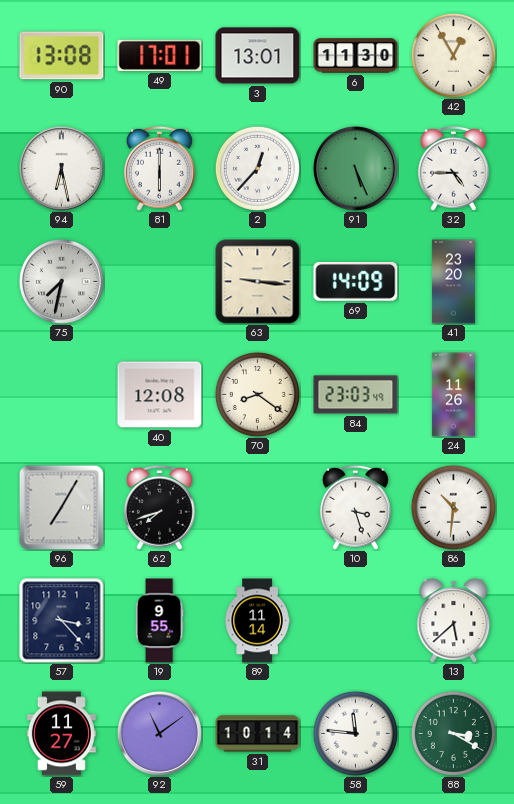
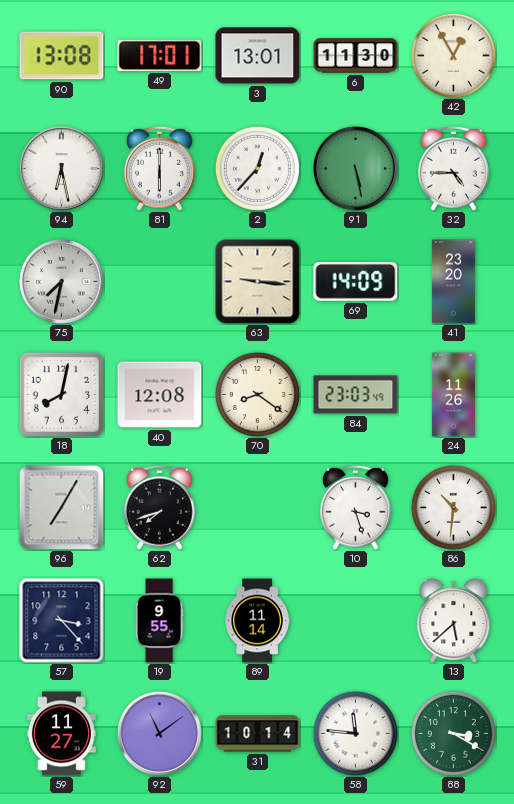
91: 5:26 -> 5:28 (355, 168)
18: none -> 8:02 (61, 394)
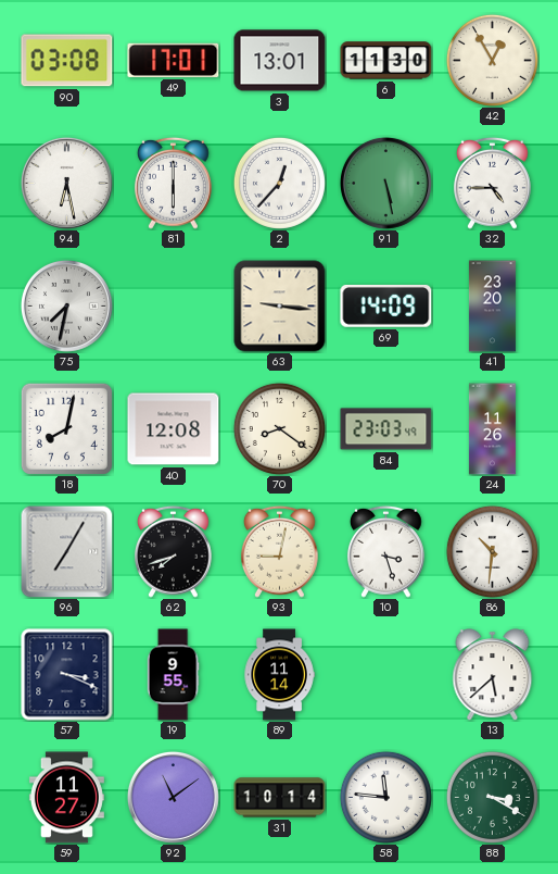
90: 13:08 -> 03:08 (67, 61)
93: none -> 9:02 (280, 551)
57: 3:23 -> 3:19 (67, 675)
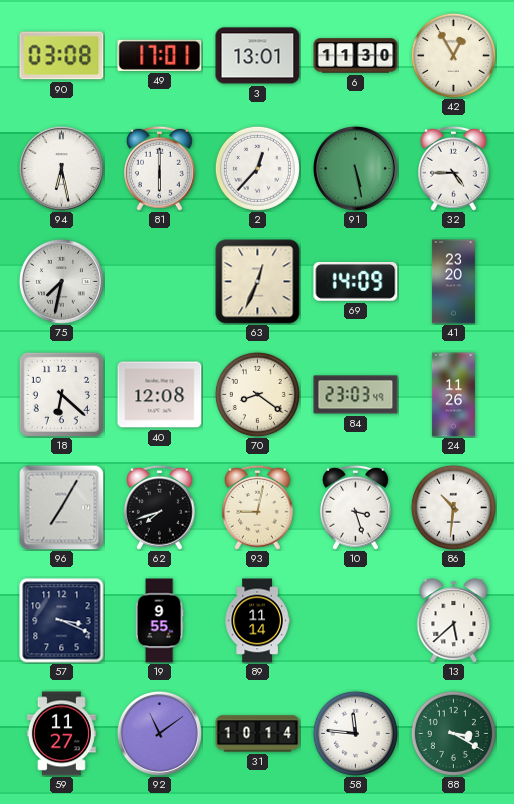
63: 9:16 -> 12:34 (258, 282)
18: 8:02 -> 6:22 (61, 394)
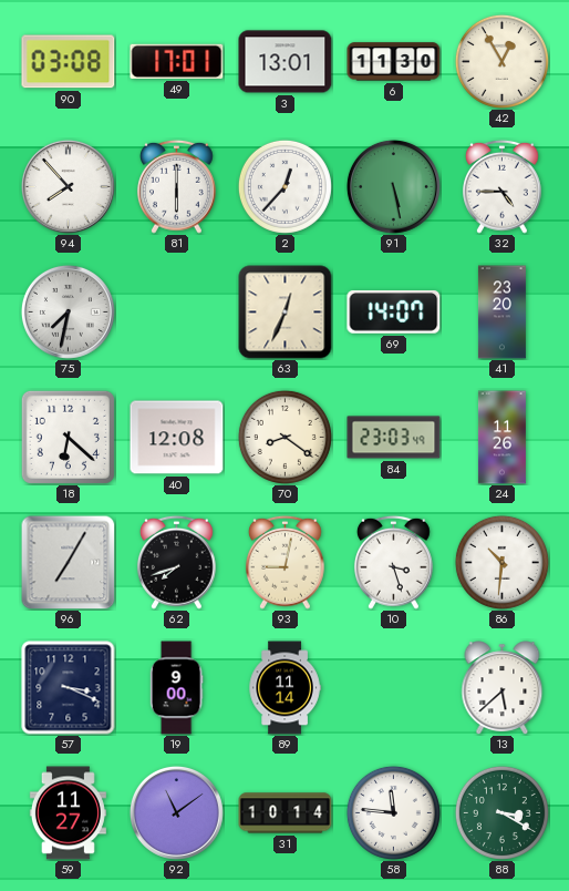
94: 6:28 -> 7:53 (68, 186)
69: 14:09 -> 14:07 (394, 311)
19: 9:55 -> 9:00 (176, 688)
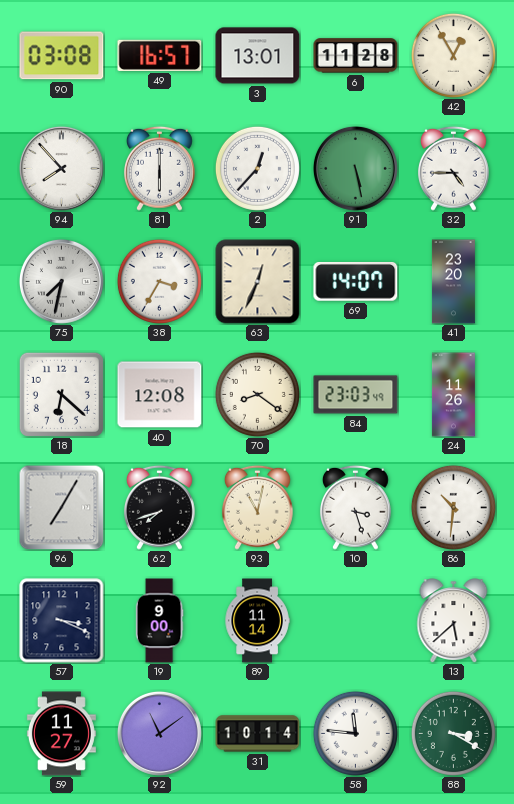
49: 17:01 -> 16:57 (160, 55)
6: 11:30 -> 11:28 (356, 56)
38: none -> 3:35 (159, 281)
93: 9:02 -> 11:02 (258, 507)
